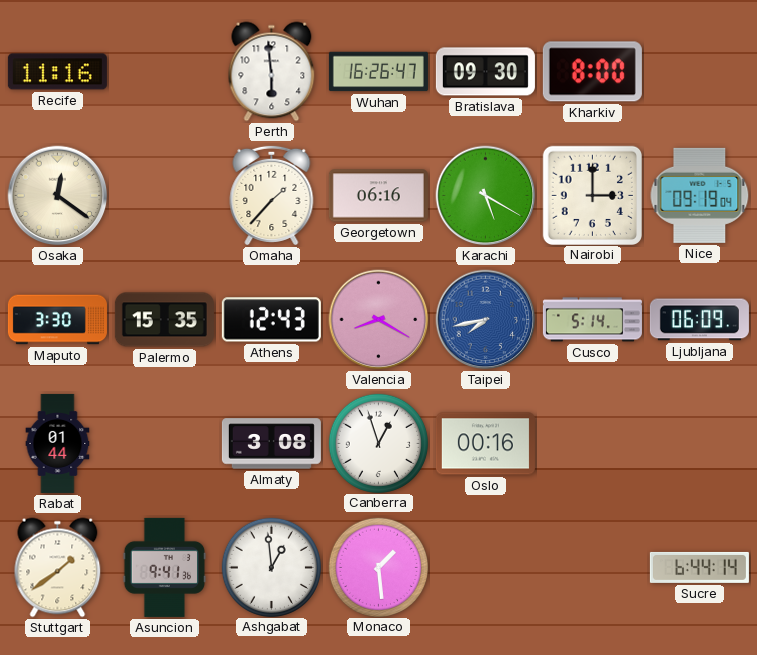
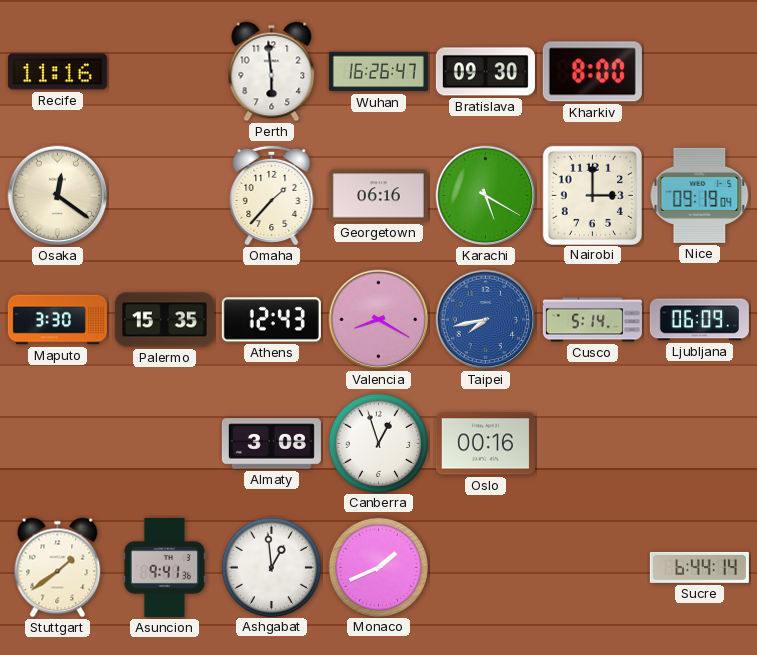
Rabat: 01:44 -> none (58, 443)
Monaco: 1:29 -> 1:41 (378, 567)
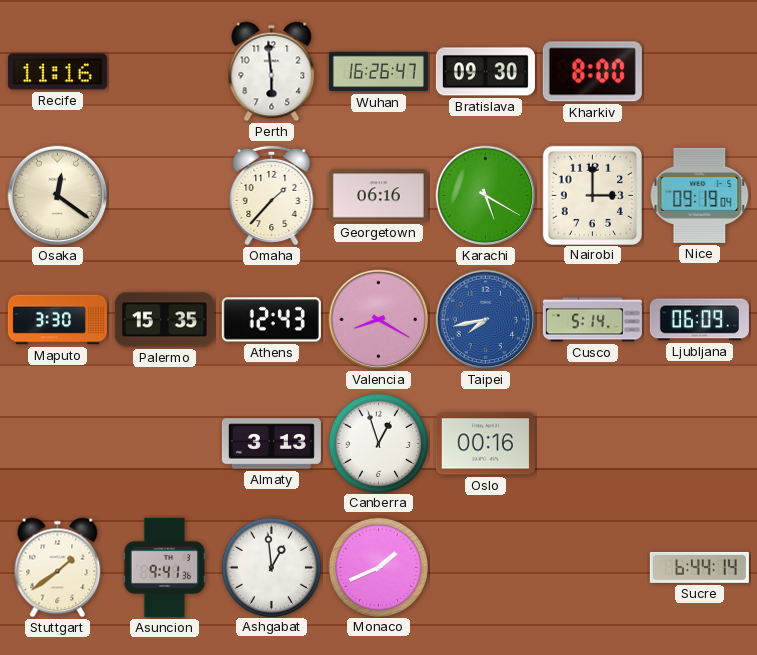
Almaty: 3:08 -> 3:13 (271, 444)
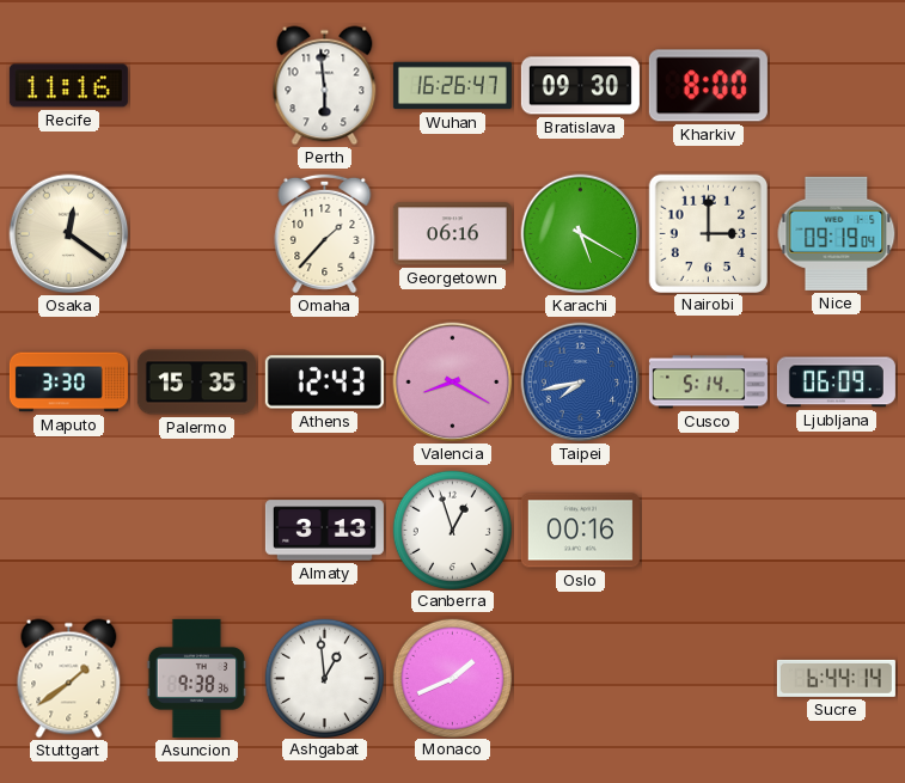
Asuncion: 9:41 -> 9:38 (197, 678)
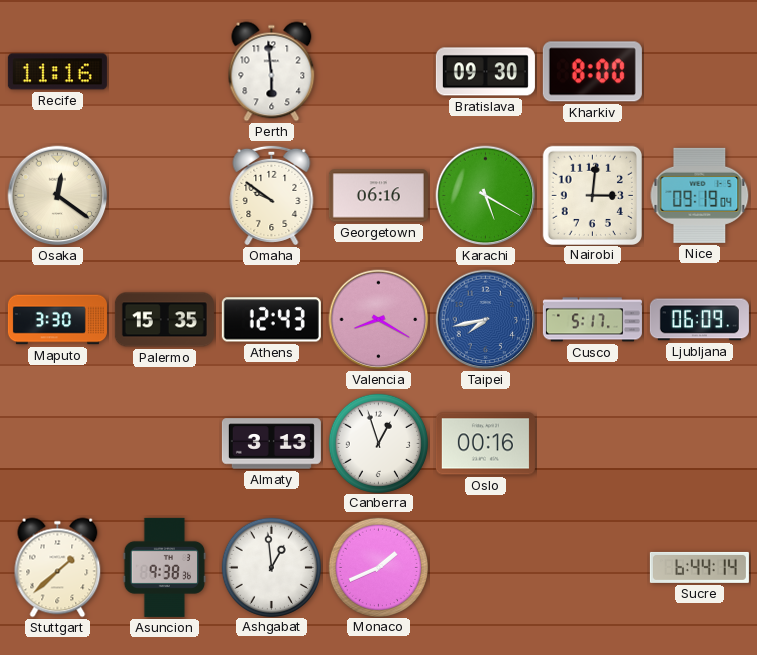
Wuhan: 16:26 -> none (452, 86)
Omaha: 1:37 -> 9:51 (272, 195)
Nairobi: 3:00 -> 3:01 (592, 195)
Cusco: 5:14 -> 5:17 (592, 320)
Stuttgart: 1:39 -> 1:38 (58, 568)
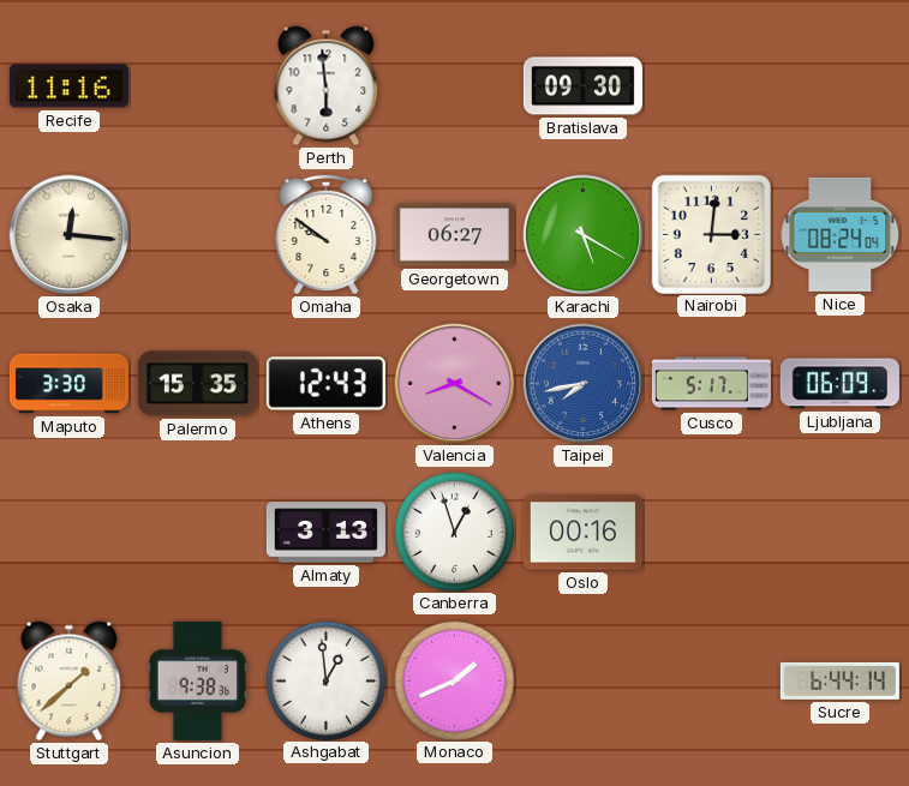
Kharkiv: 8:00 -> none (592, 72)
Osaka: 12:21 -> 12:16 (70, 235)
Georgetown: 06:16 -> 06:27 (454, 235)
Nice: 09:19 -> 08:24 (841, 234)
